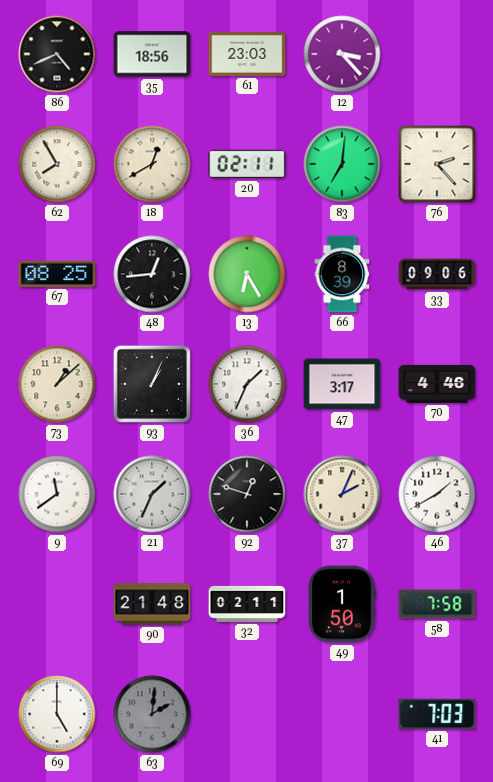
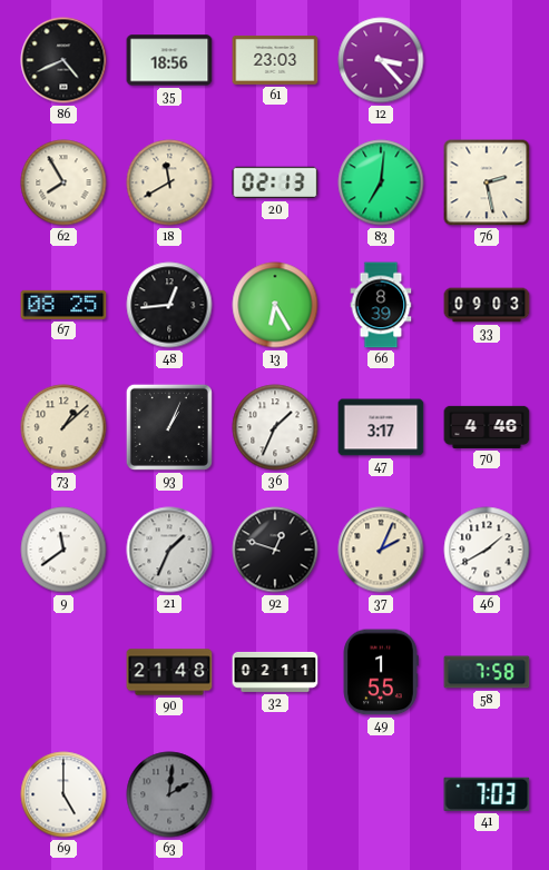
18: 12:40 -> 11:40 (169, 182)
20: 02:11 -> 02:13 (275, 182)
76: 2:23 -> 2:28 (487, 182)
33: 09:06 -> 09:03 (487, 305)
49: 1:50 -> 1:55 (381, 672)
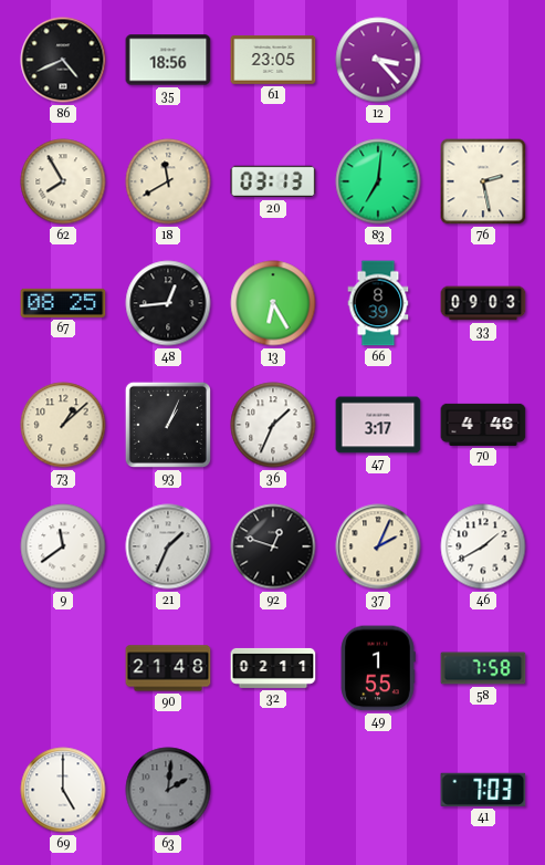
61: 23:03 -> 23:05 (273, 60)
20: 02:13 -> 03:13 (273, 181)
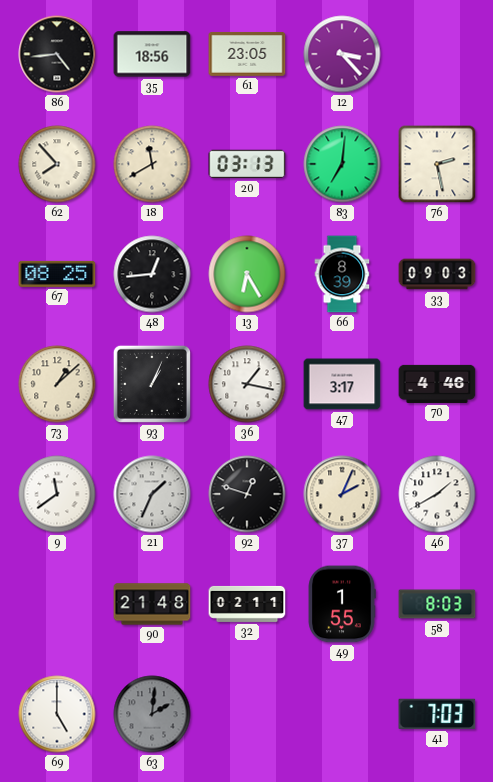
86: 4:41 -> 4:44 (57, 54)
62: 7:55 -> 7:53 (57, 164)
36: 1:34 -> 1:17 (247, 384)
58: 7:58 -> 8:03 (437, 604)
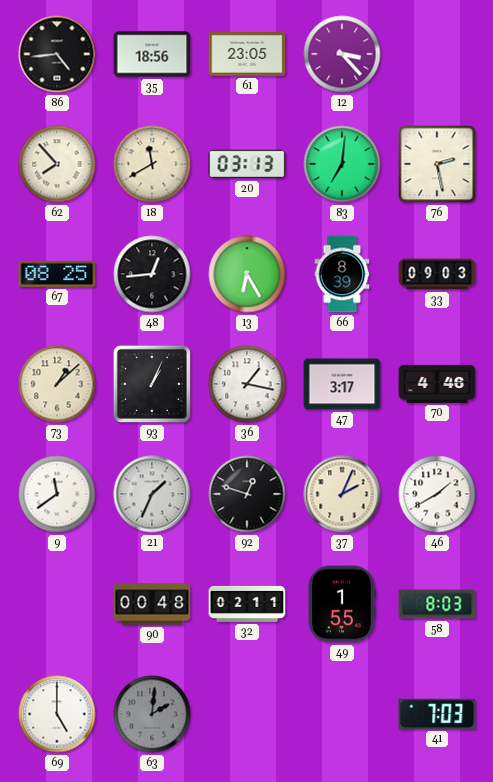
90: 21:48 -> 00:48 (152, 604)
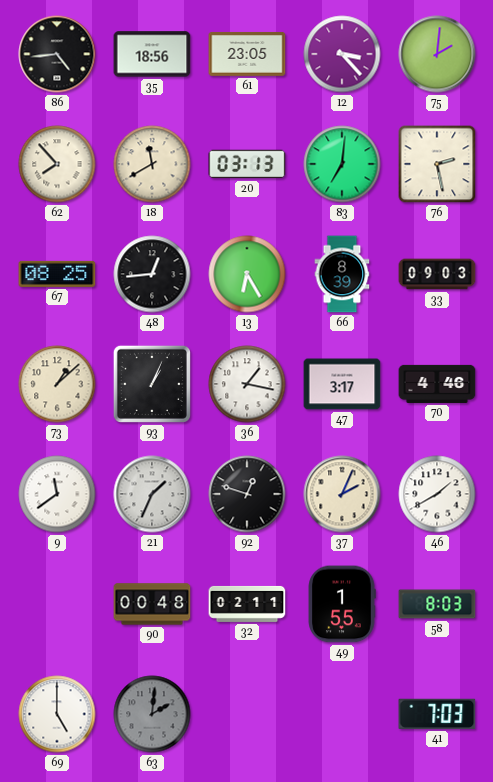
75: none -> 2:01 (437, 54)
